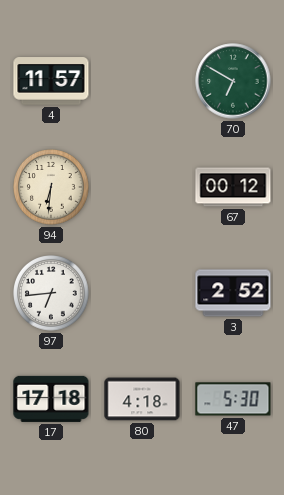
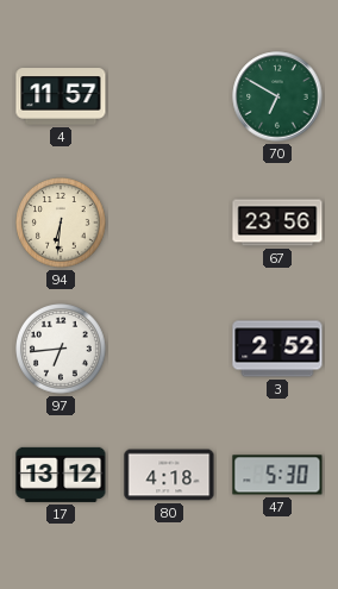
67: 00:12 -> 23:56 (277, 223)
17: 17:18 -> 13:12 (61, 475)
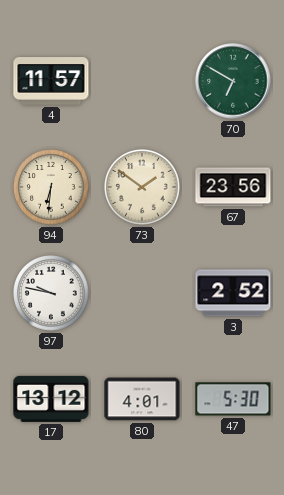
73: none -> 1:51 (143, 188)
97: 6:44 -> 9:47 (52, 294)
80: 4:18 -> 4:01 (142, 399)
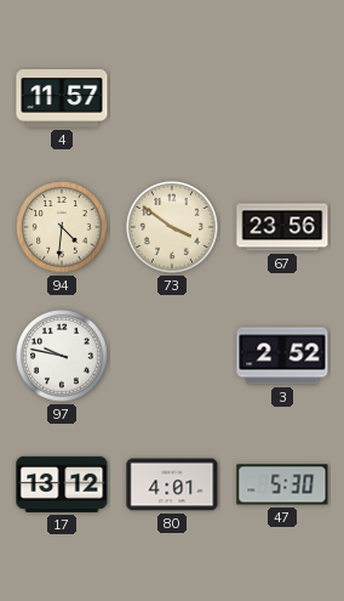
70: 6:50 -> none (233, 81)
94: 6:31 -> 4:31 (63, 228)
73: 1:51 -> 3:51 (173, 228)
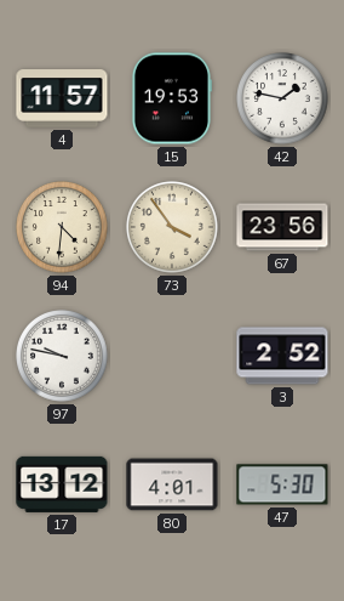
15: none -> 19:53 (171, 98)
42: none -> 1:47 (283, 100)
73: 3:51 -> 3:54 (173, 228)
